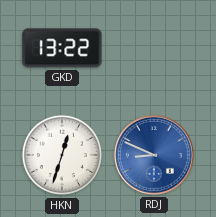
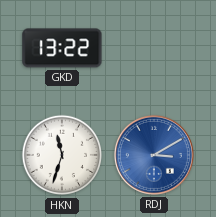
HKN: 12:33 -> 11:33 (61, 155)
RDJ: 8:49 -> 3:10 (154, 155)
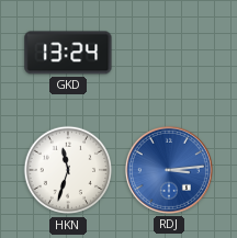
GKD: 13:22 -> 13:24 (68, 53)
RDJ: 3:10 -> 3:14 (169, 170)
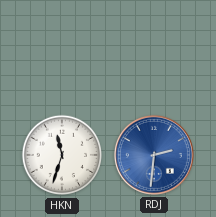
GKD: 13:24 -> none (68, 53)
RDJ: 3:14 -> 2:31 (154, 155)
